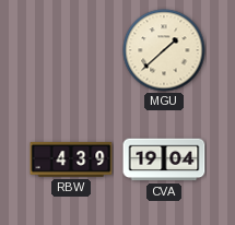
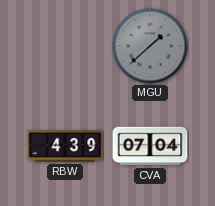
MGU dial: cream -> grey (150, 46)
CVA: 19:04 -> 07:04 (150, 146)
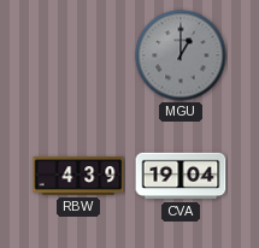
MGU: 1:38 -> 1:00 (181, 55)
CVA: 07:04 -> 19:04 (181, 176)
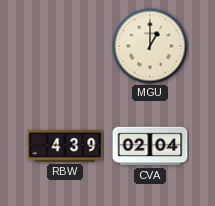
MGU dial: grey -> cream (150, 46)
CVA: 19:04 -> 02:04 (150, 146)
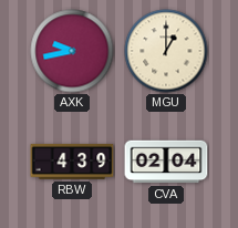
AXK: none -> 9:43 (72, 51)
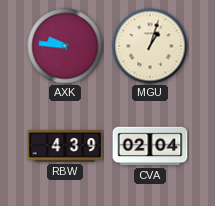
AXK: 9:43 -> 9:46 (65, 46)
MGU: 1:00 -> 1:03 (150, 46)
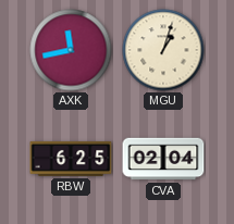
AXK: 9:46 -> 11:43 (71, 50)
RBW: 4:39 -> 6:25 (71, 159)
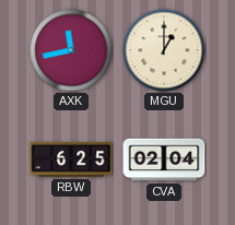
MGU: 1:03 -> 1:00 (164, 50)
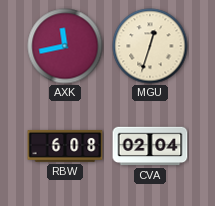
MGU: 1:00 -> 12:33 (150, 46)
RBW: 6:25 -> 6:08 (65, 146)
